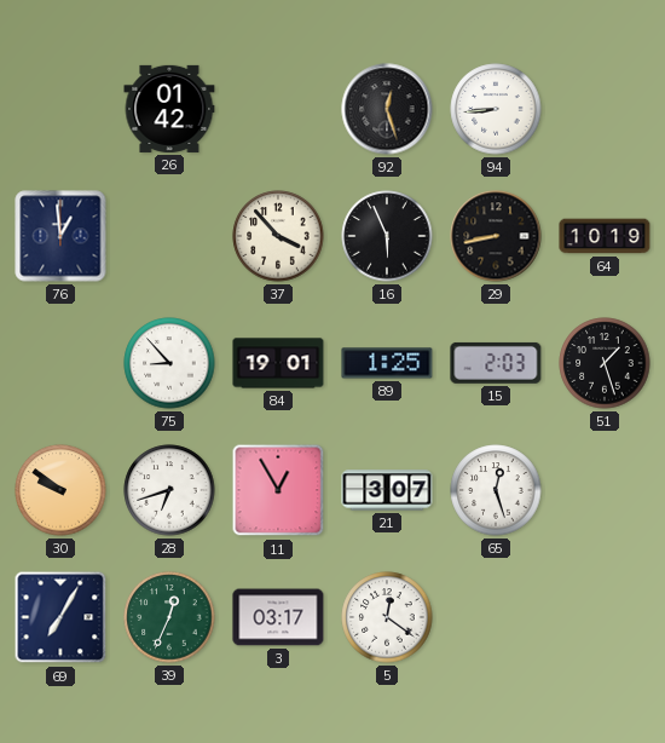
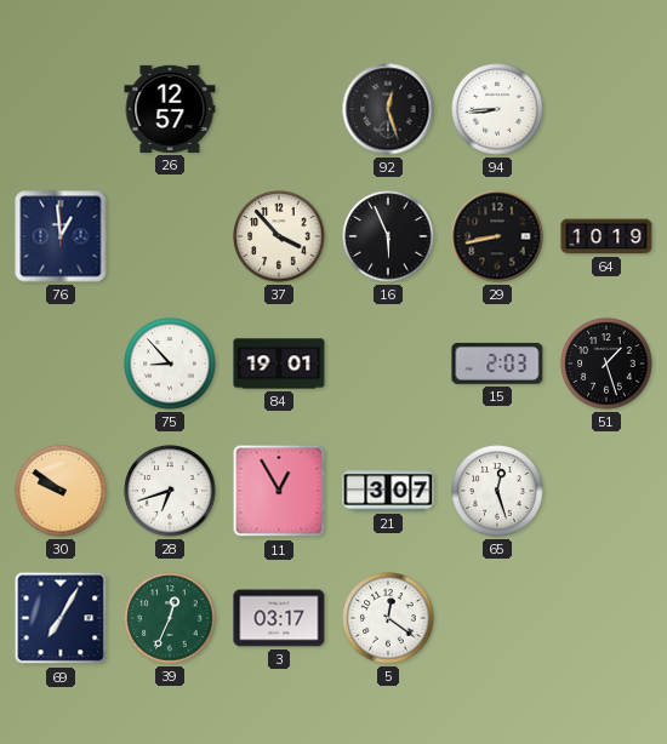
26: 01:42 -> 12:57 (170, 109)
89: 1:25 -> none (387, 363)
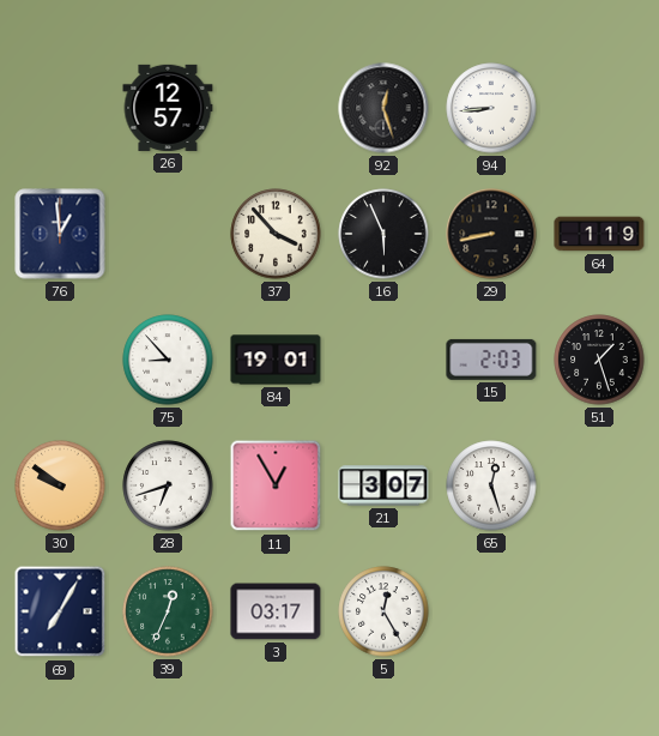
64: 10:19 -> 1:19 (599, 234)
5: 12:21 -> 12:25 (383, 611)
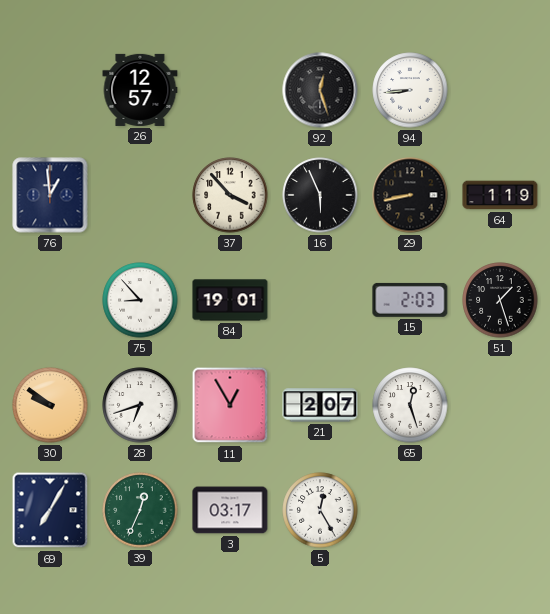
21: 3:07 -> 2:07 (320, 405)
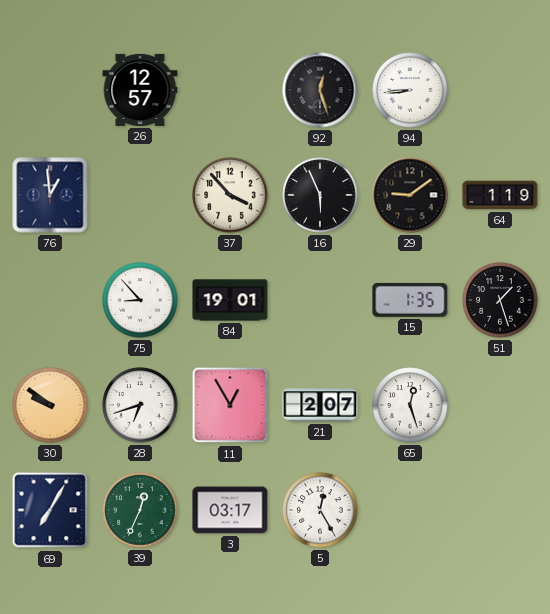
29: 8:43 -> 9:09 (410, 195)
15: 2:03 -> 1:35 (410, 300)
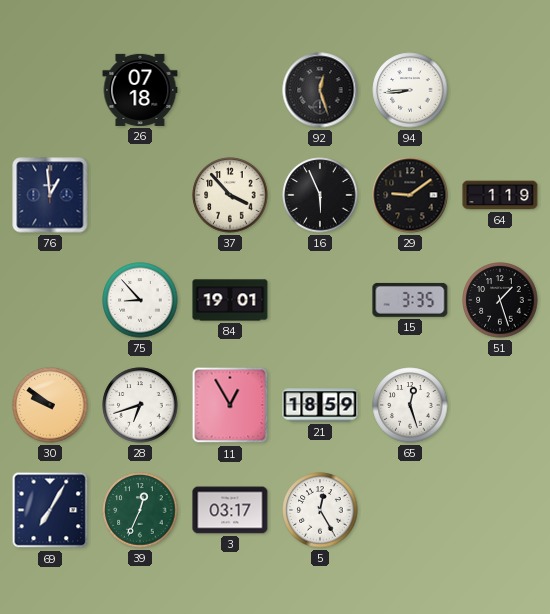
26: 12:57 -> 07:18 (140, 90)
15: 1:35 -> 3:35 (410, 300)
21: 2:07 -> 18:59 (320, 405)
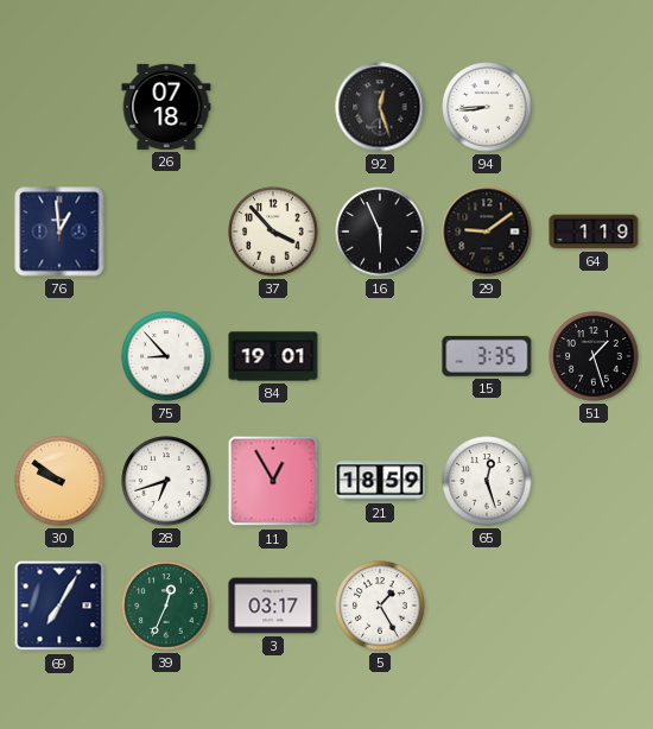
5: 12:25 -> 1:25 (380, 606)
